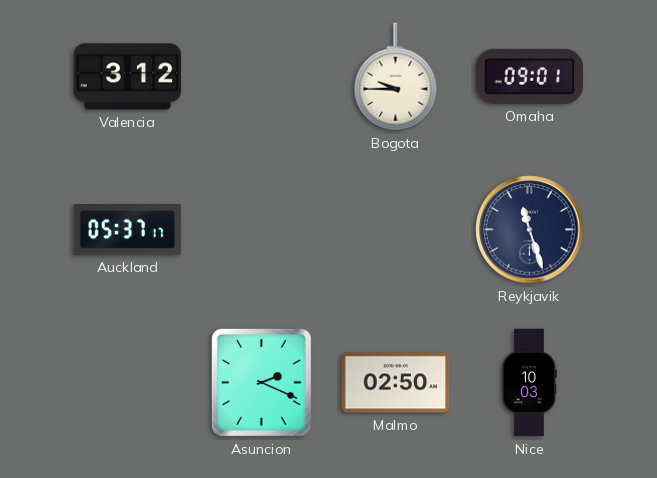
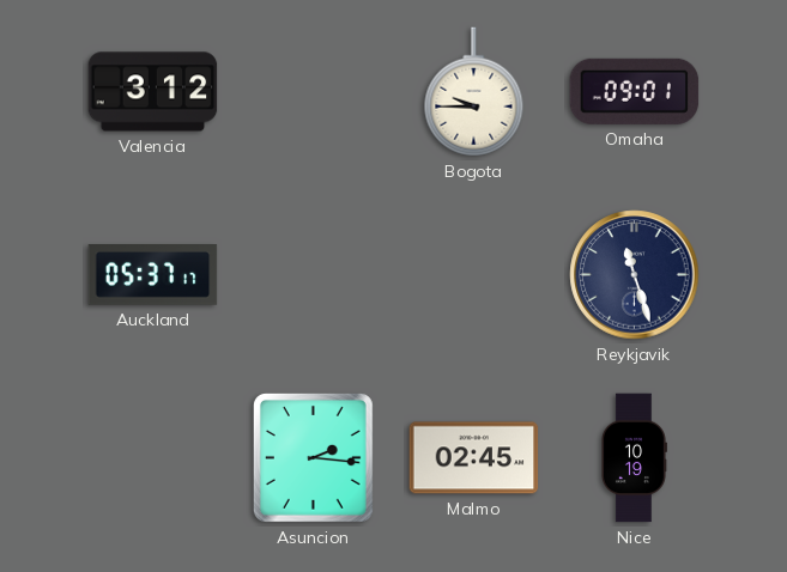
Asuncion: 2:19 -> 2:16 (313, 457)
Malmo: 02:50 -> 02:45 (474, 458)
Nice: 10:03 -> 10:19 (634, 458)
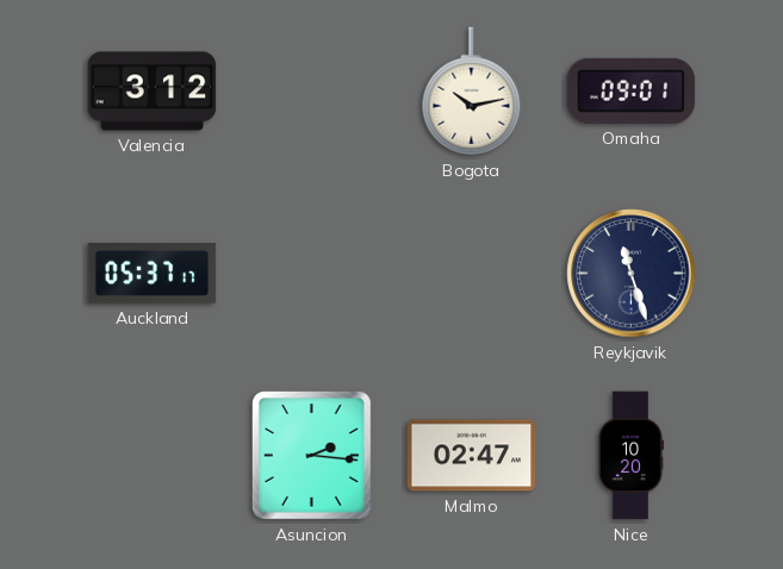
Bogota: 9:45 -> 10:13 (472, 92)
Malmo: 02:45 -> 02:47 (472, 456)
Nice: 10:19 -> 10:20 (630, 456)
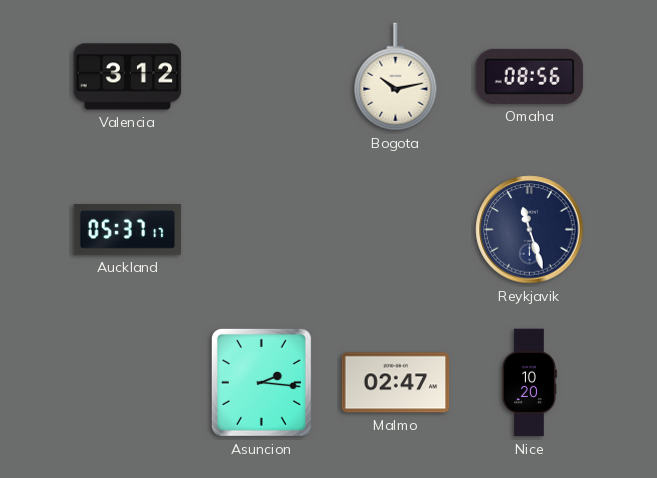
Omaha: 09:01 -> 08:56 (530, 76)
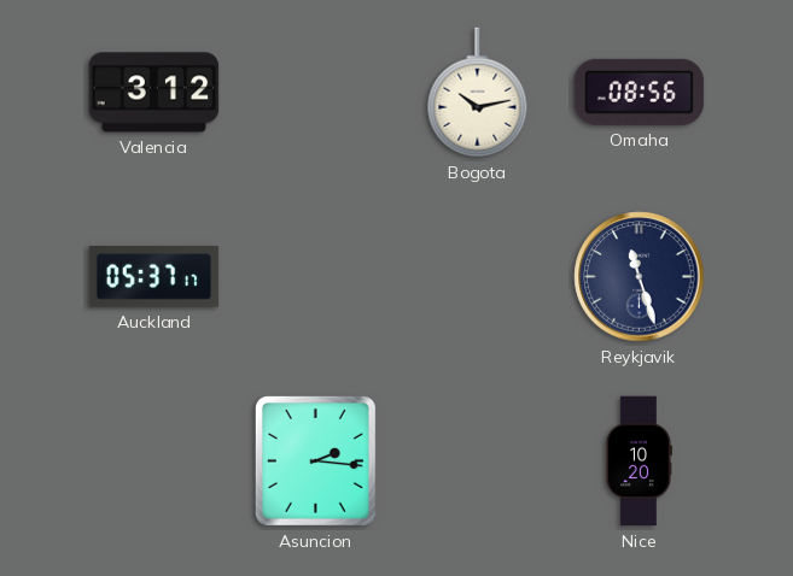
Malmo: 02:47 -> none (396, 383)
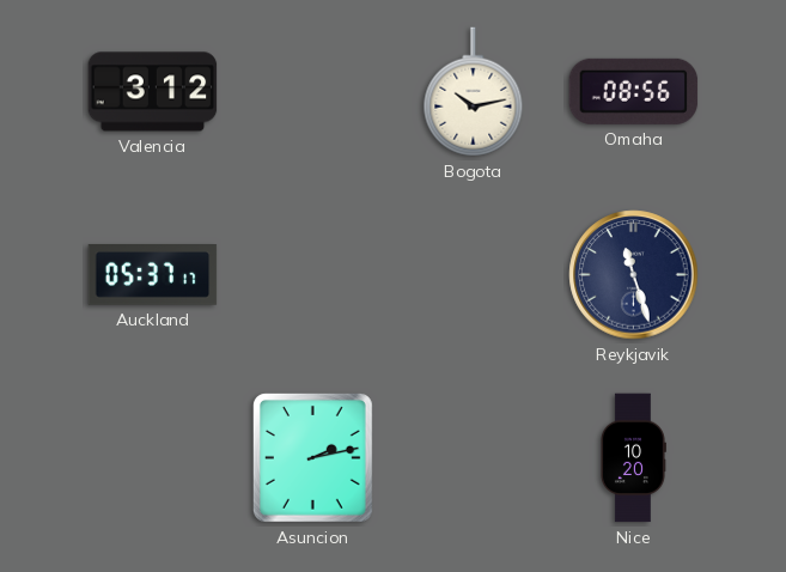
Asuncion: 2:16 -> 2:13 (312, 457)
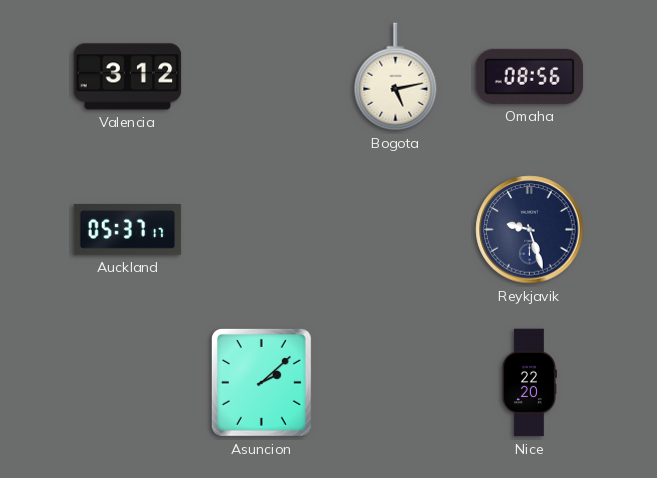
Bogota: 10:13 -> 5:13 (396, 77)
Reykjavik: 11:27 -> 9:27 (530, 230)
Asuncion: 2:13 -> 2:08 (261, 382)
Nice: 10:20 -> 22:20 (529, 383)
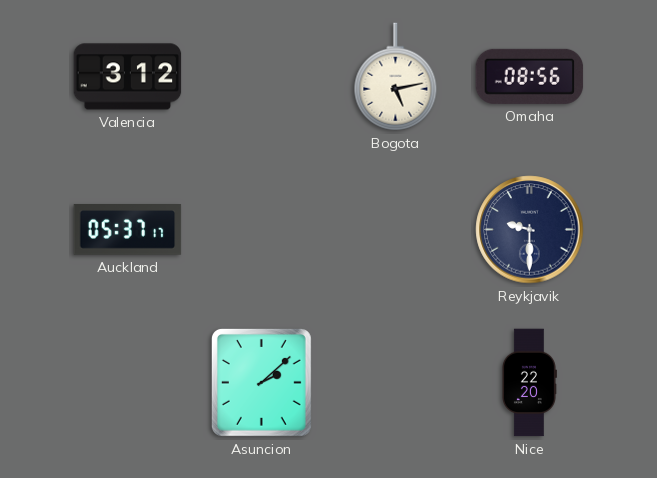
Reykjavik: 9:27 -> 9:30 (530, 230)
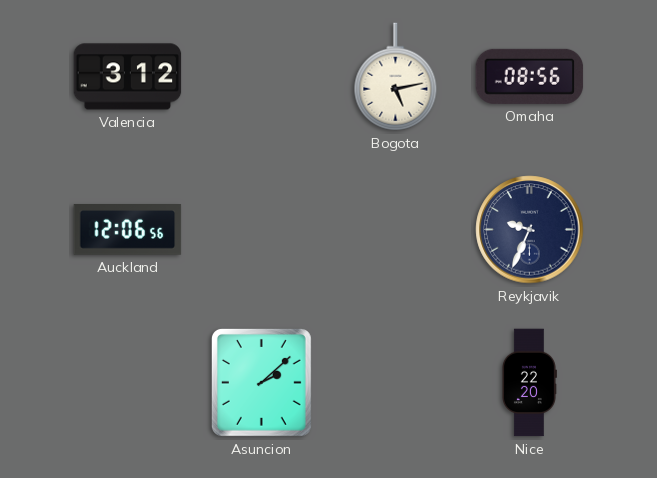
Auckland: 05:37 -> 12:06 (128, 230)
Reykjavik: 9:30 -> 9:34 (530, 230)
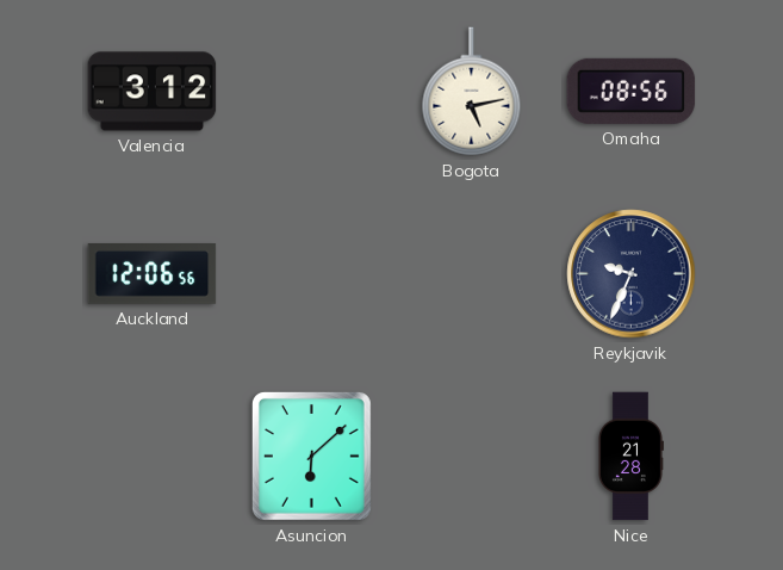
Asuncion: 2:08 -> 6:08 (311, 456)
Nice: 22:20 -> 21:28 (630, 457)
